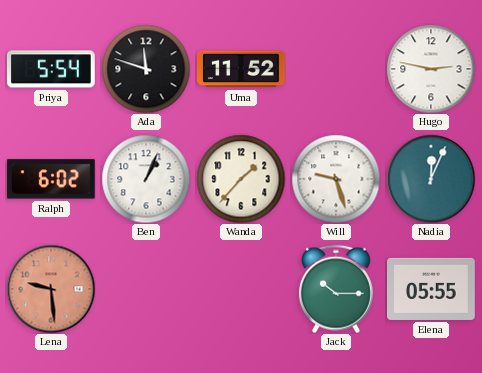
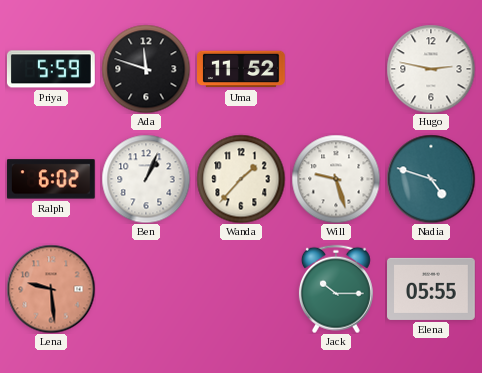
Priya: 5:54 -> 5:59 (51, 69)
Nadia: 12:04 -> 4:48 (431, 179)
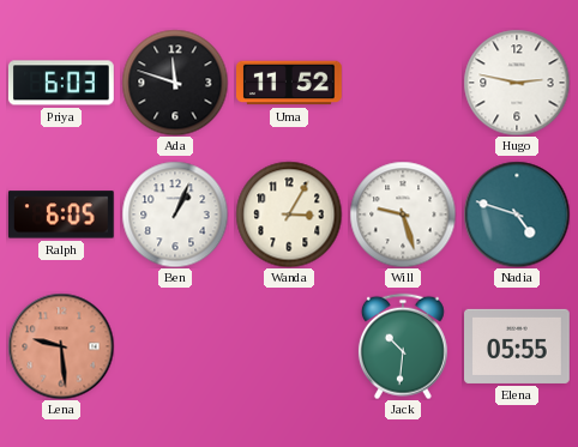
Priya: 5:59 -> 6:03 (61, 83)
Ralph: 6:02 -> 6:05 (61, 215)
Wanda: 1:37 -> 3:05 (289, 215)
Jack: 10:15 -> 10:31 (403, 346)
